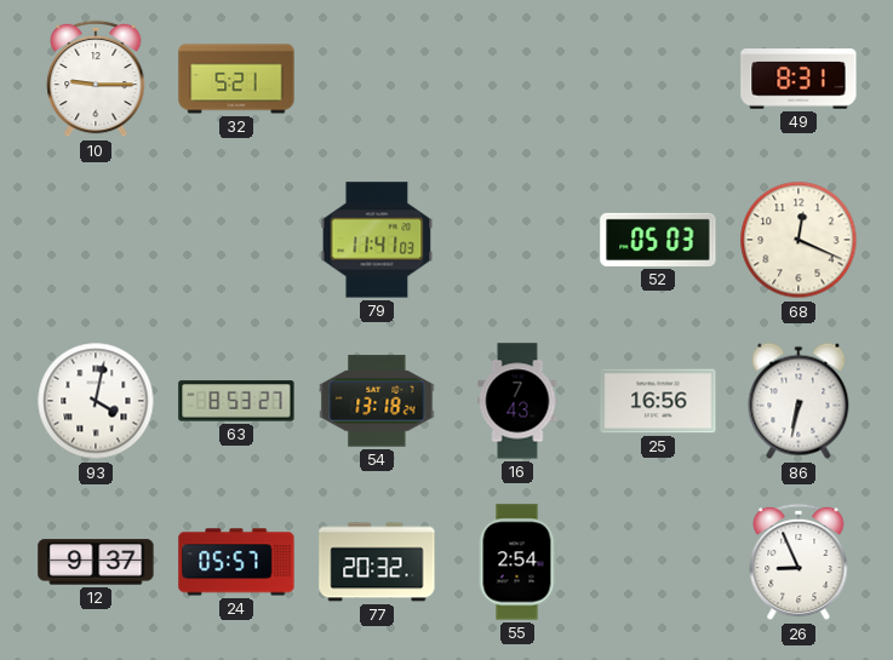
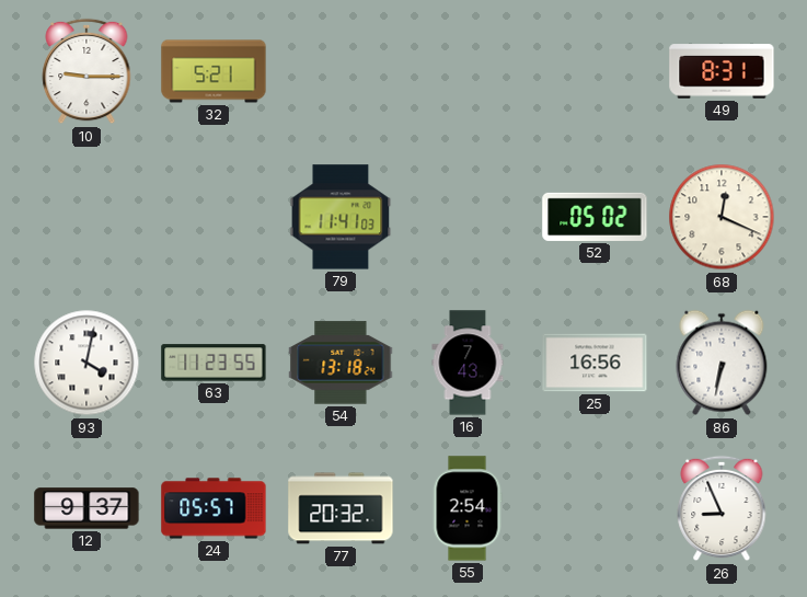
52: 05:03 -> 05:02 (595, 217)
63: 8:53 -> 11:23 (214, 363)
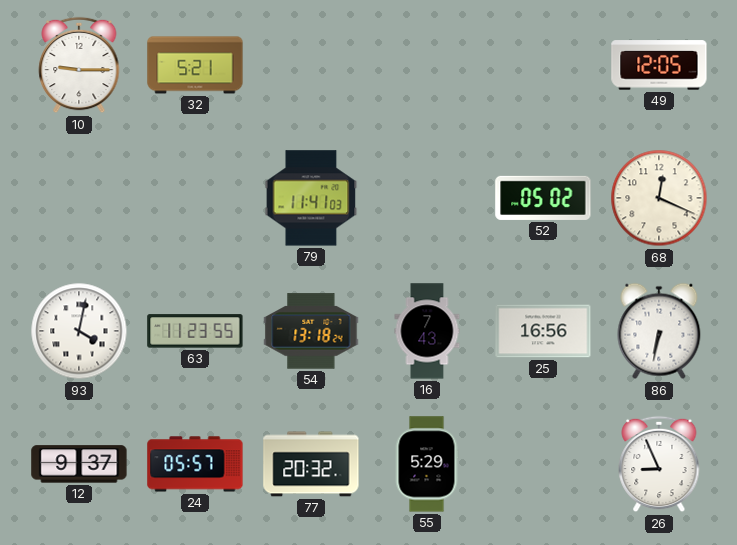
49: 8:31 -> 12:05 (659, 65)
55: 2:54 -> 5:29 (427, 464)
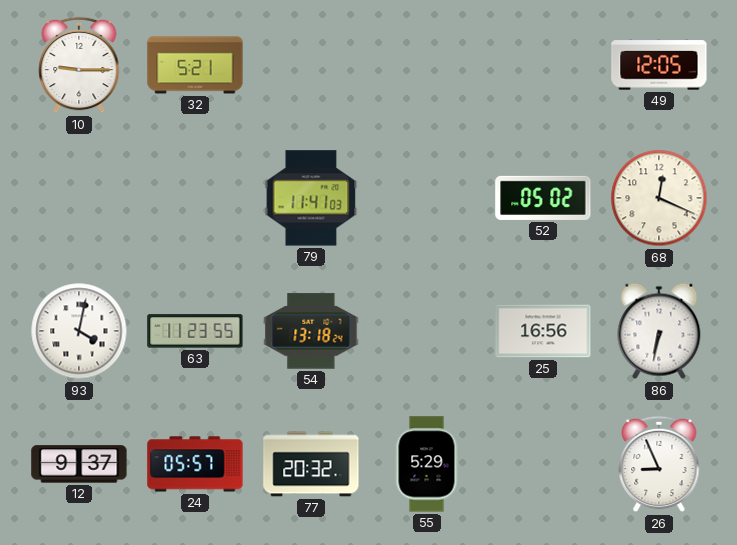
16: 7:43 -> none (427, 331)
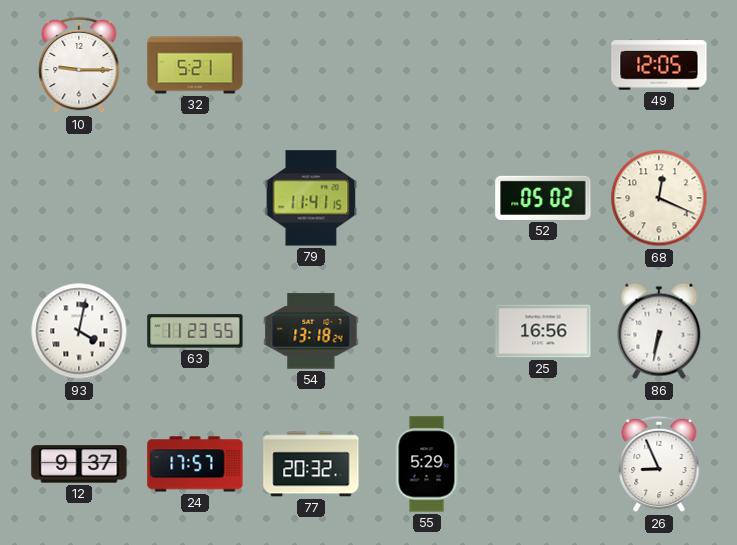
79: 11:41:03 -> 11:41:15 (311, 198)
24: 05:57 -> 17:57 (195, 464)
